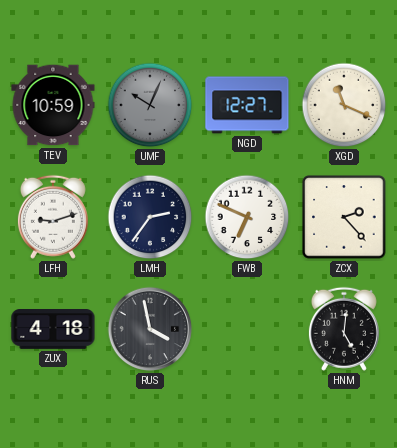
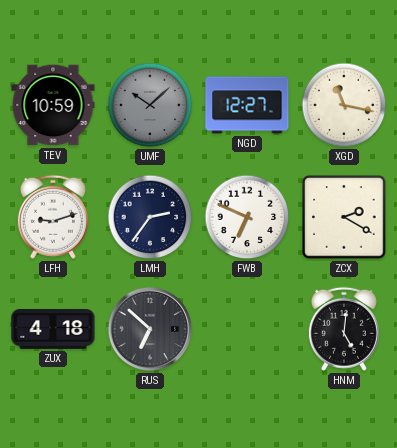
UMF: 10:04 -> 10:08 (150, 105)
XGD: 11:19 -> 11:17 (344, 105)
ZCX: 2:23 -> 2:20 (344, 217)
RUS: 3:58 -> 6:52 (150, 329)
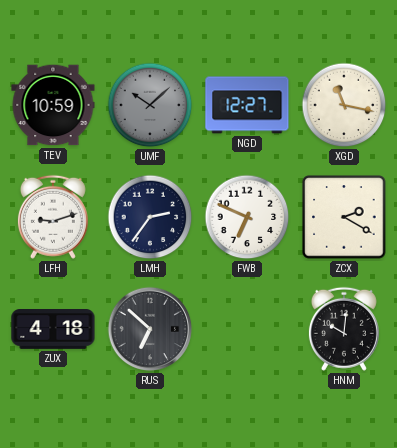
HNM: 5:01 -> 10:01 (344, 329)
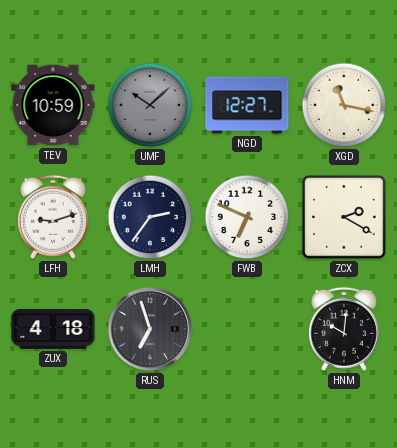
RUS: 6:52 -> 6:57 (150, 329)
